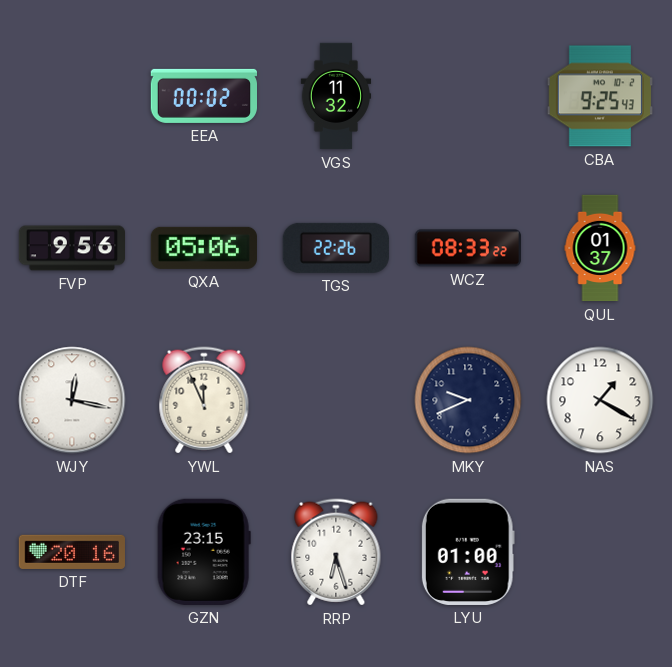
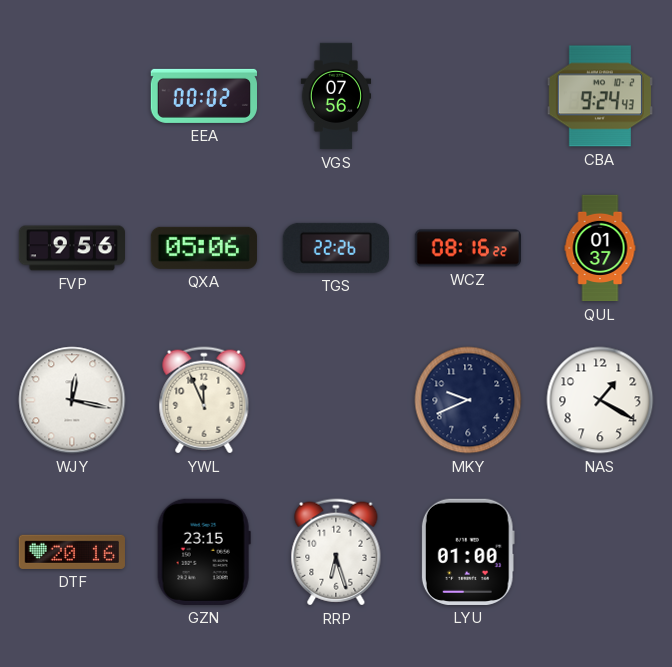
VGS: 11:32 -> 07:56 (336, 96)
CBA: 9:25 -> 9:24 (600, 96)
WCZ: 08:33 -> 08:16 (468, 248)
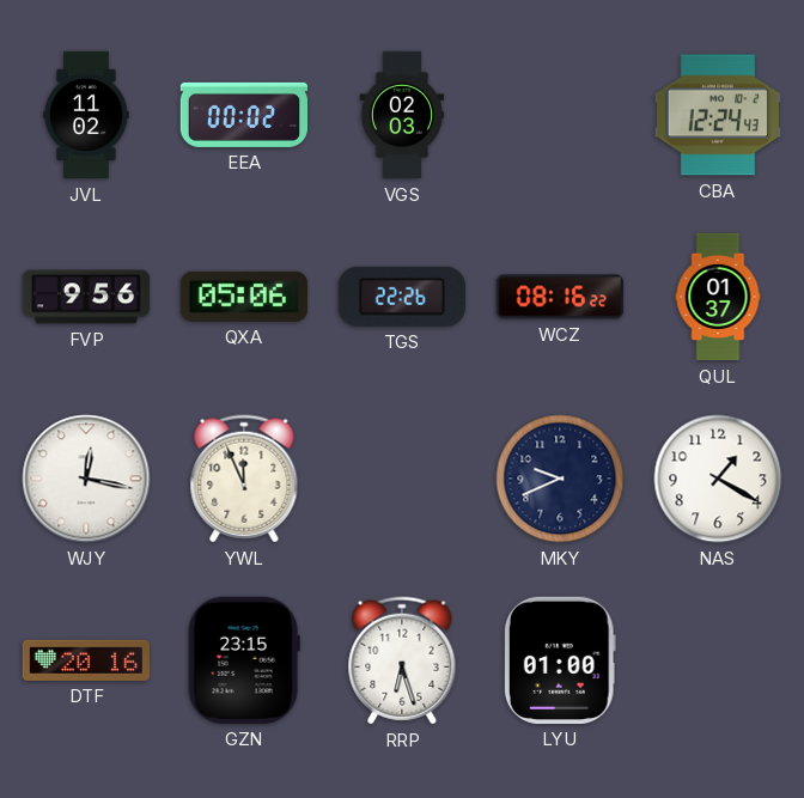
JVL: none -> 11:02 (86, 115)
VGS: 07:56 -> 02:03 (402, 115)
CBA: 9:24 -> 12:24 (718, 115)
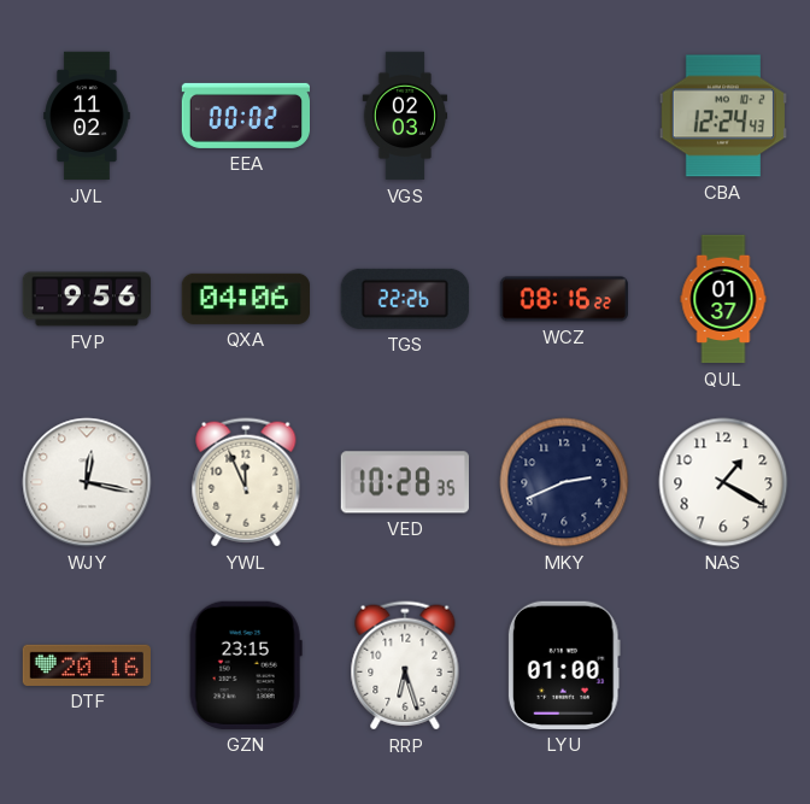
QXA: 05:06 -> 04:06 (246, 299)
VED: none -> 10:28 (405, 482)
MKY: 9:41 -> 2:41 (564, 482)
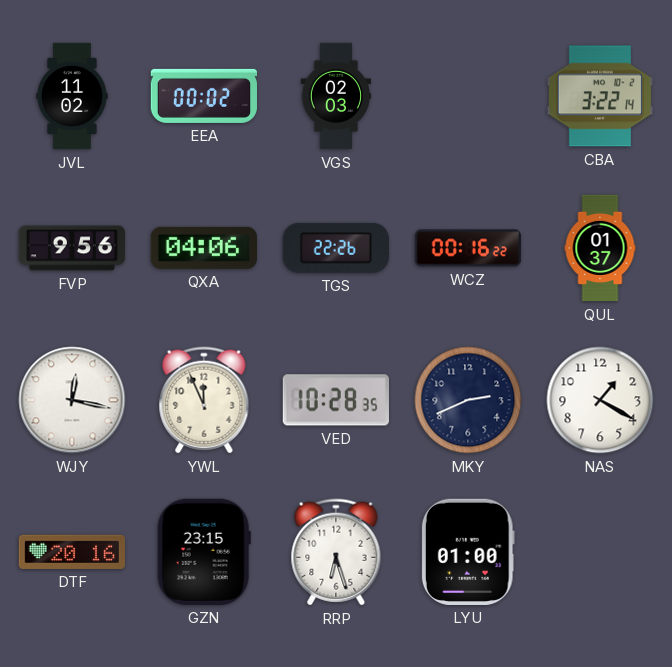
CBA: 12:24 -> 3:22 (600, 96)
WCZ: 08:16 -> 00:16 (468, 248)
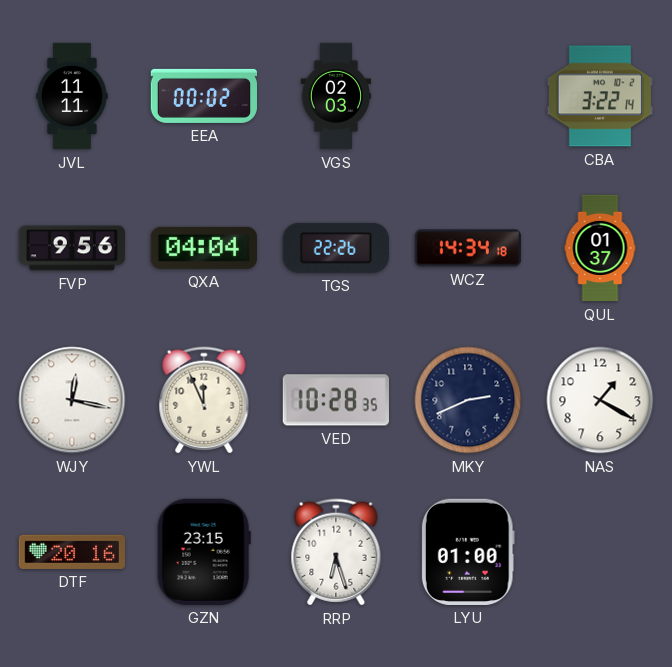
JVL: 11:02 -> 11:11 (72, 96)
QXA: 04:06 -> 04:04 (204, 248)
WCZ: 00:16 -> 14:34 (468, 248)
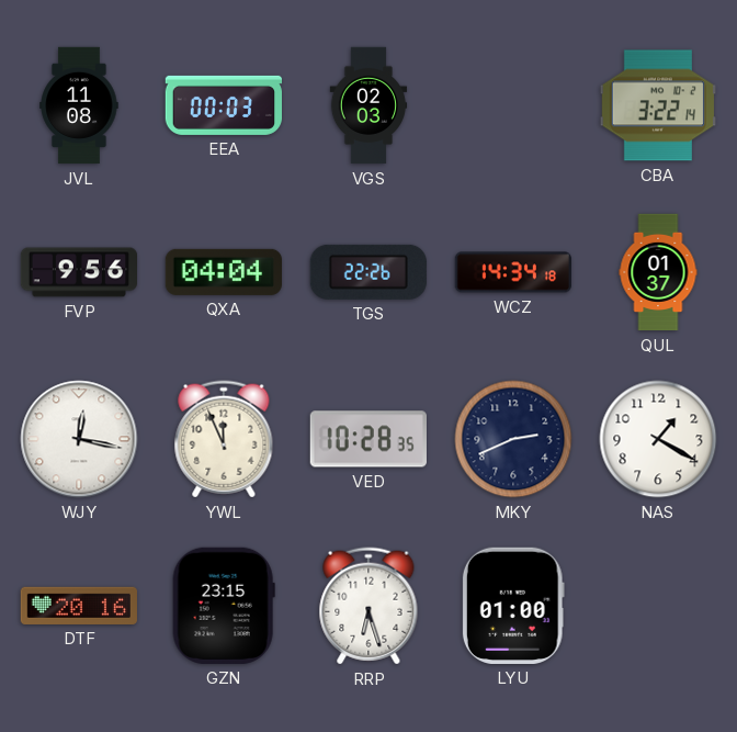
JVL: 11:11 -> 11:08 (79, 105)
EEA: 00:02 -> 00:03 (223, 105)
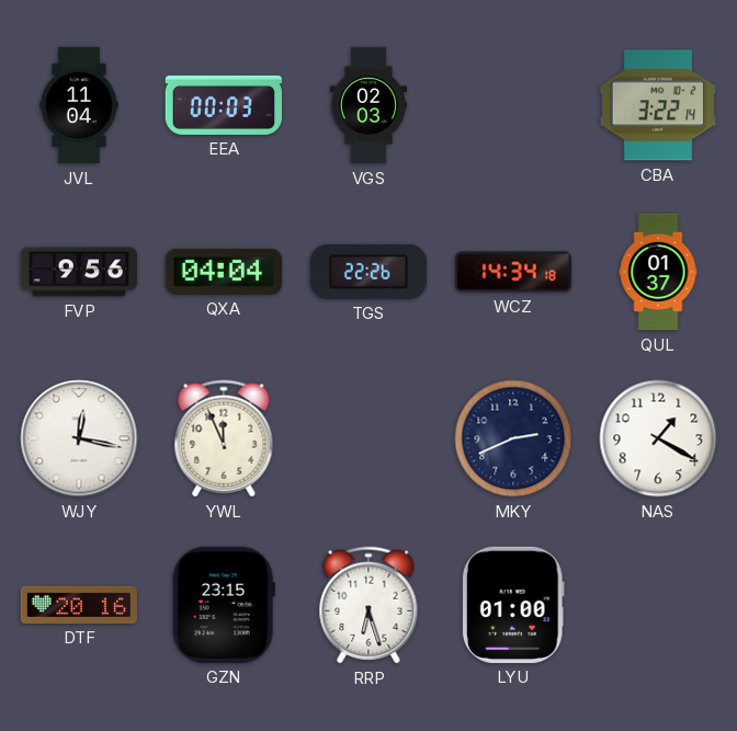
JVL: 11:08 -> 11:04 (79, 105)
VED: 10:28 -> none (368, 439)
